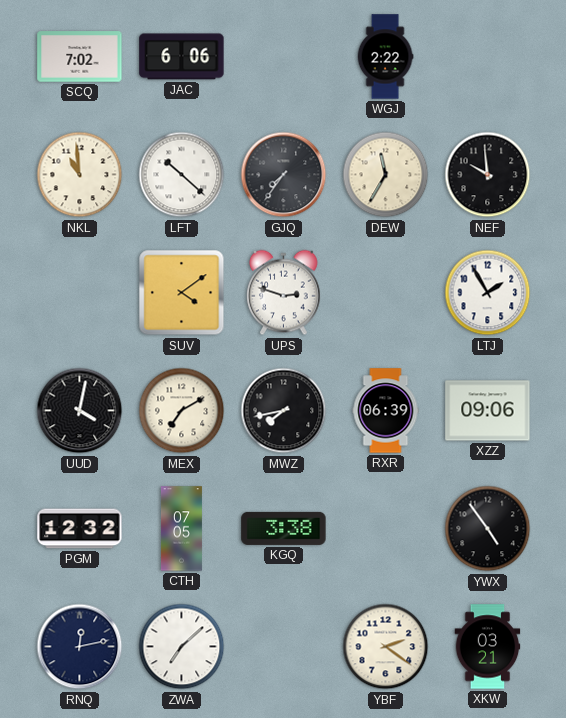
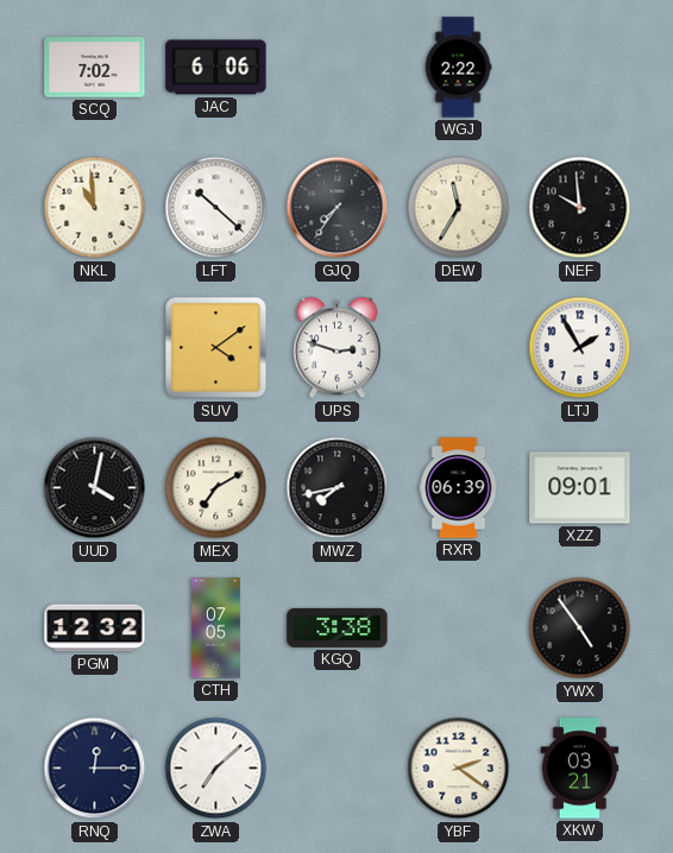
XZZ: 09:06 -> 09:01 (580, 488)
RNQ: 12:13 -> 12:15 (95, 769)
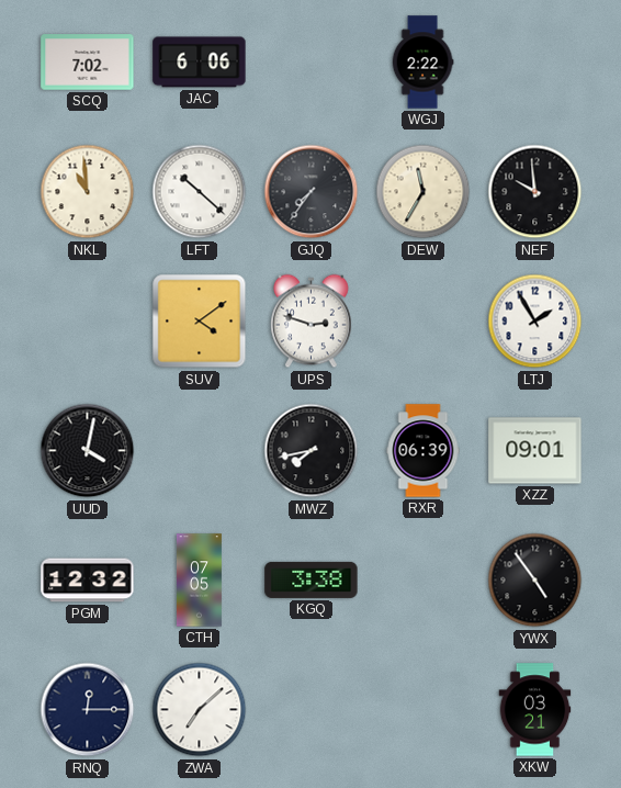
MEX: 7:10 -> none (216, 488)
YBF: 2:21 -> none (459, 769)
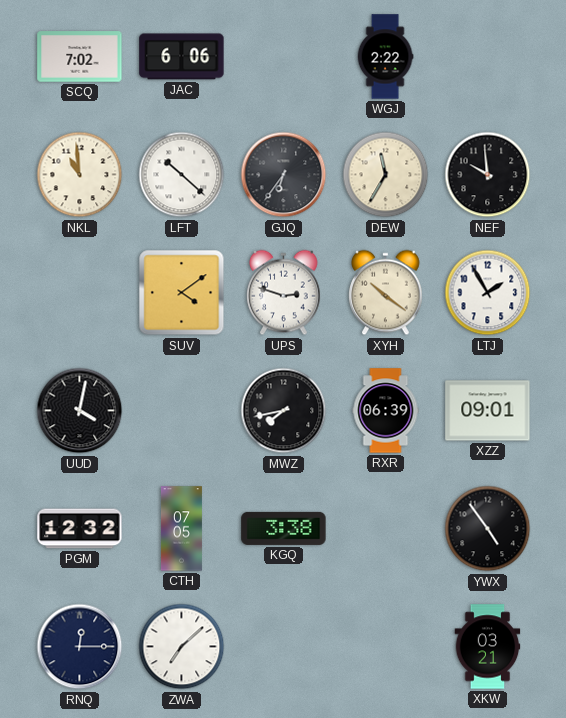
GJQ: 7:36 -> 6:36 (284, 175)
XYH: none -> 10:21 (386, 293)
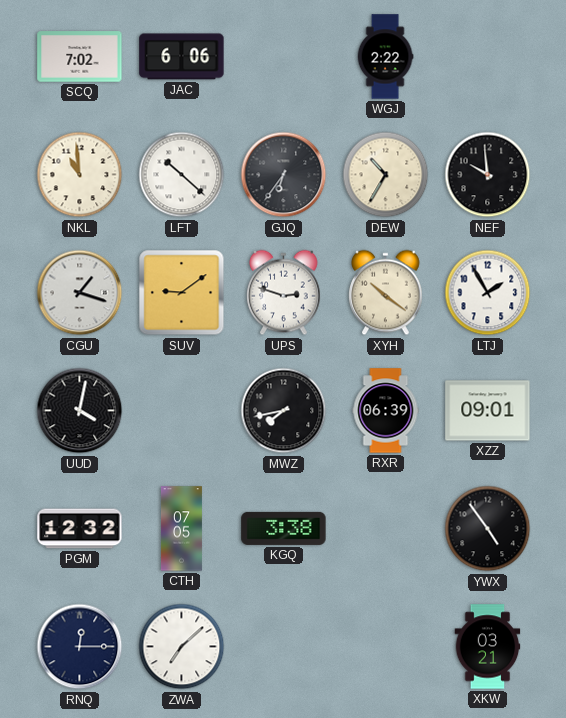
DEW: 11:35 -> 10:35 (386, 175)
CGU: none -> 1:18 (80, 293)
SUV: 4:09 -> 9:09 (182, 293)
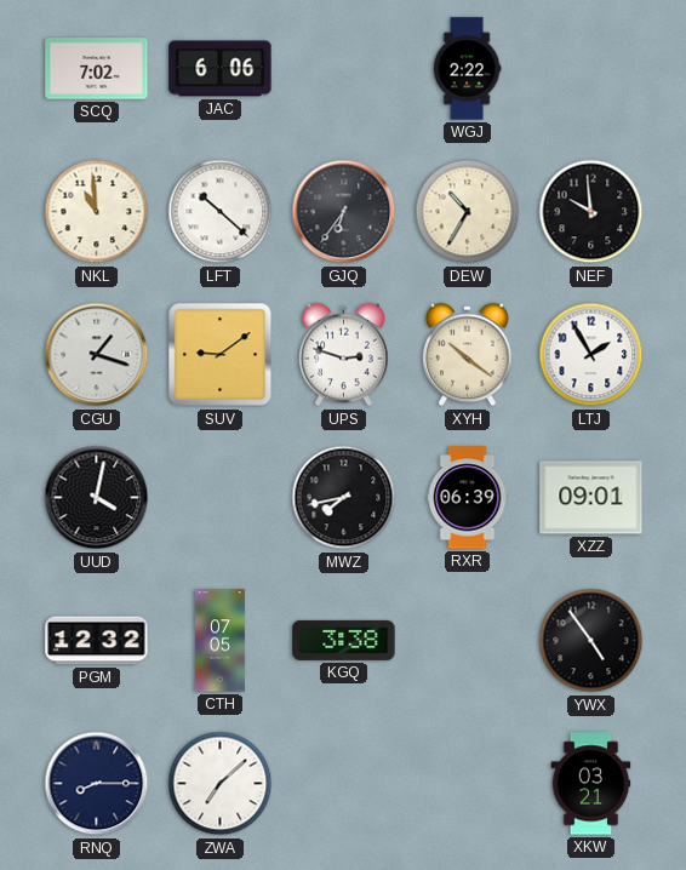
RNQ: 12:15 -> 8:15 (97, 784)
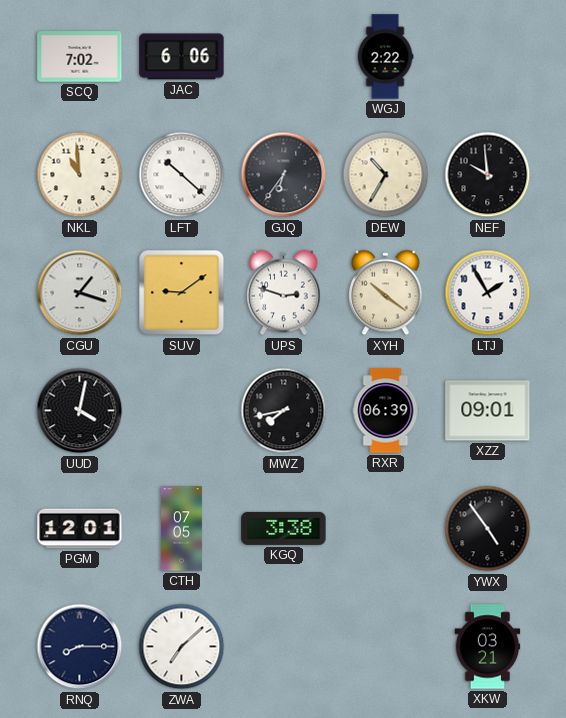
PGM: 12:32 -> 12:01 (80, 529)
